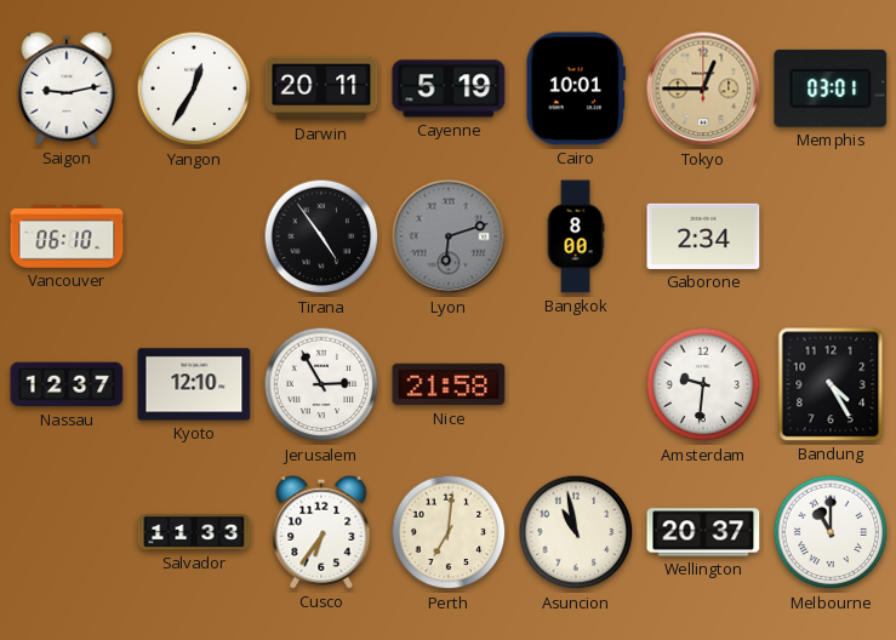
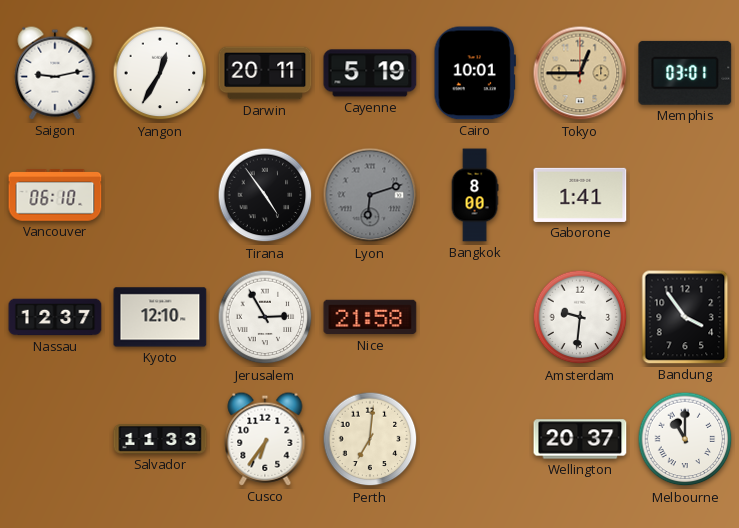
Gaborone: 2:34 -> 1:41 (580, 195)
Bandung: 4:25 -> 3:54 (685, 317)
Asuncion: 10:58 -> none (576, 532)
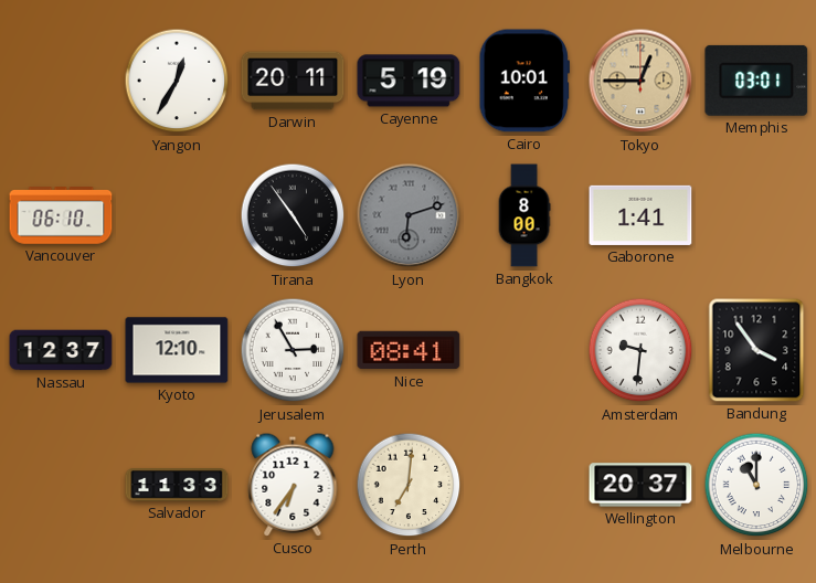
Saigon: 9:13 -> none (55, 73)
Nice: 21:58 -> 08:41 (409, 350)
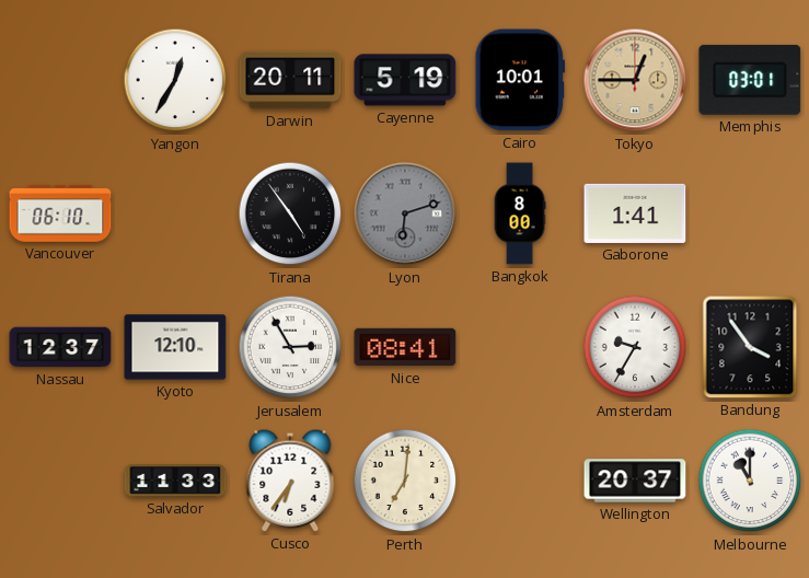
Amsterdam: 9:31 -> 9:35 (635, 347)
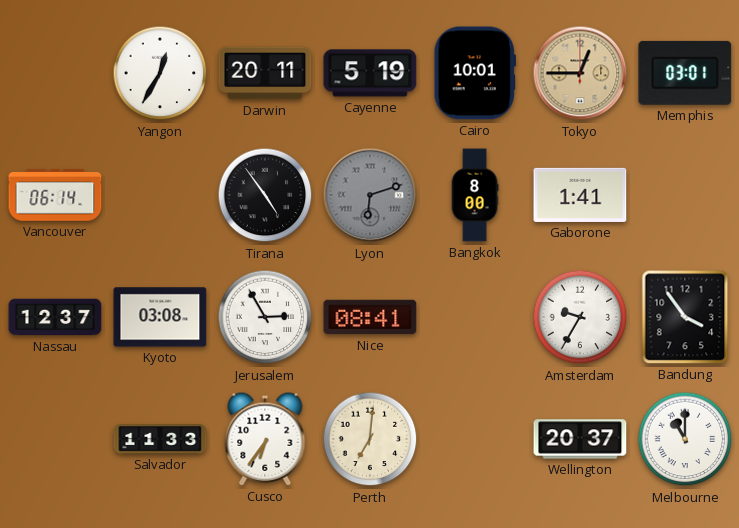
Vancouver: 06:10 -> 06:14 (55, 195)
Kyoto: 12:10 -> 03:08 (160, 317)
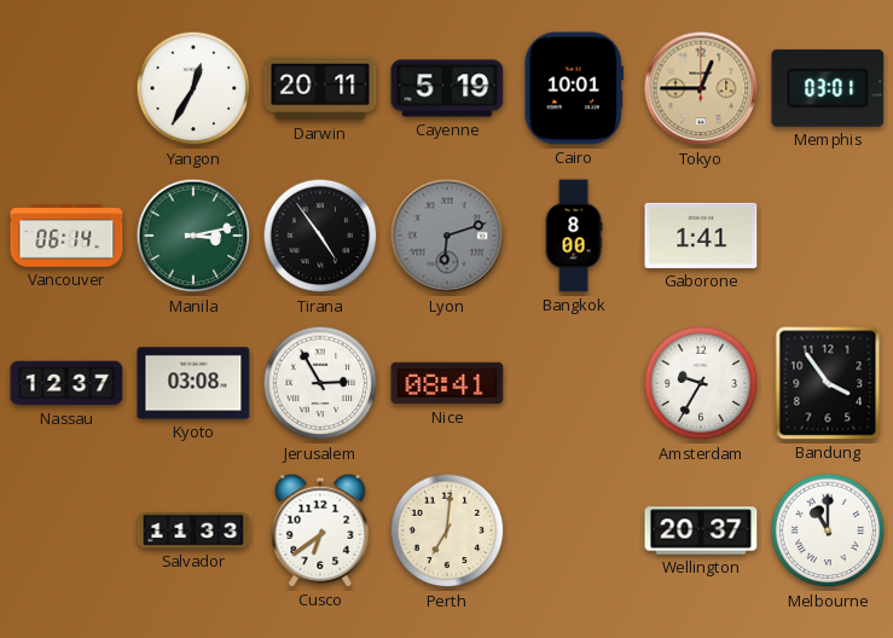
Manila: none -> 3:13 (193, 236)
Cusco: 6:36 -> 6:39 (320, 530)
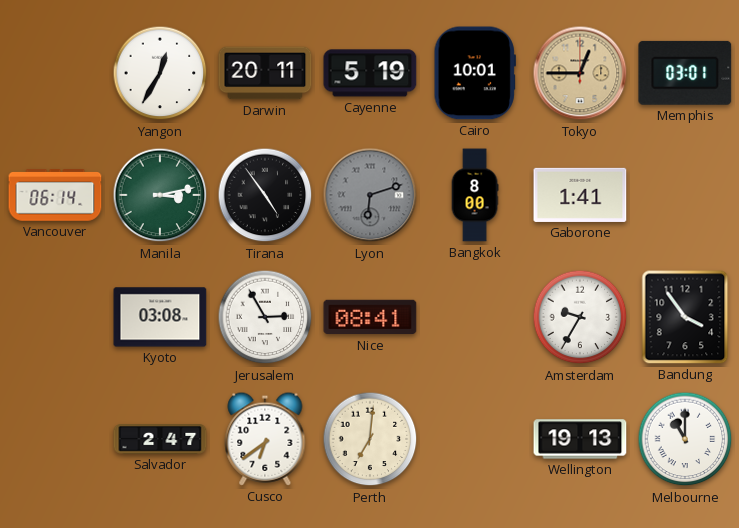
Nassau: 12:37 -> none (66, 383)
Salvador: 11:33 -> 2:47 (160, 440)
Wellington: 20:37 -> 19:13 (580, 439)
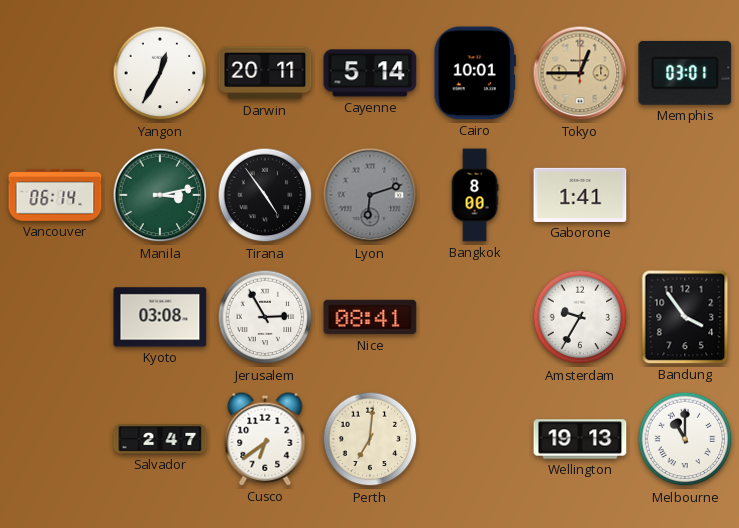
Cayenne: 5:19 -> 5:14 (370, 73)
